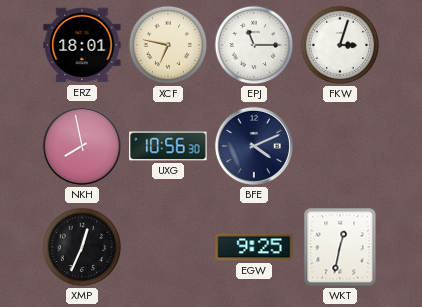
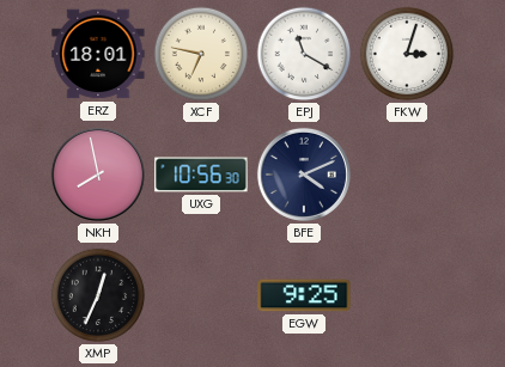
EPJ: 11:15 -> 11:20 (304, 54)
WKT: 12:32 -> none (340, 247)
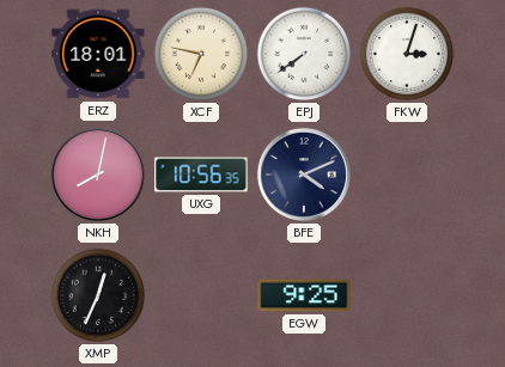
EPJ: 11:20 -> 7:39 (304, 54)
NKH: 7:58 -> 8:02 (98, 175)
UXG: 10:56:30 -> 10:56:35 (201, 175)
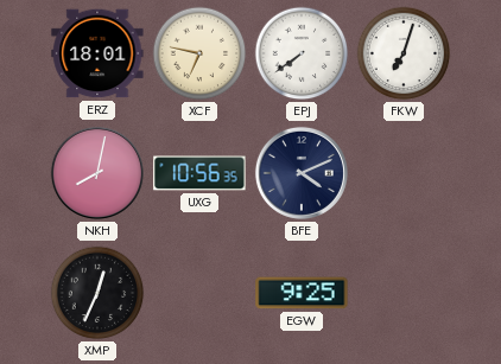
FKW: 3:03 -> 7:03 (404, 53)
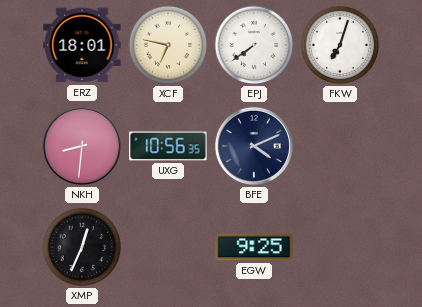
NKH: 8:02 -> 8:31 (82, 146)
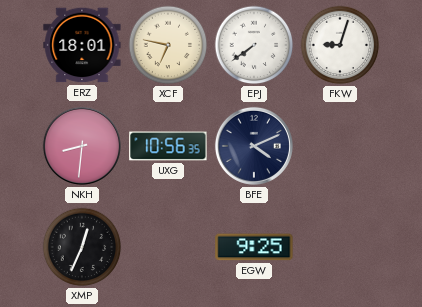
FKW: 7:03 -> 9:03 (340, 45)
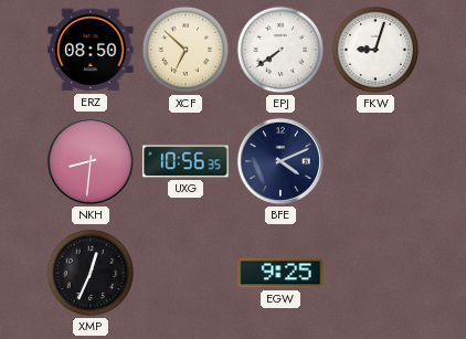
ERZ: 18:01 -> 08:50 (91, 50)
XCF: 6:47 -> 6:52 (186, 50)
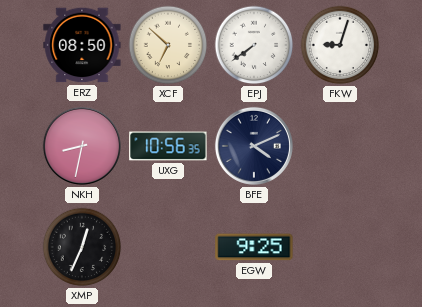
NKH: 8:31 -> 8:32 (82, 146)
